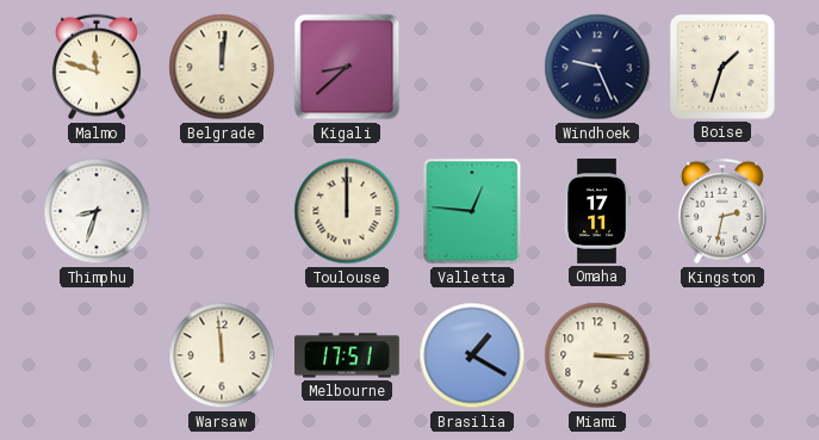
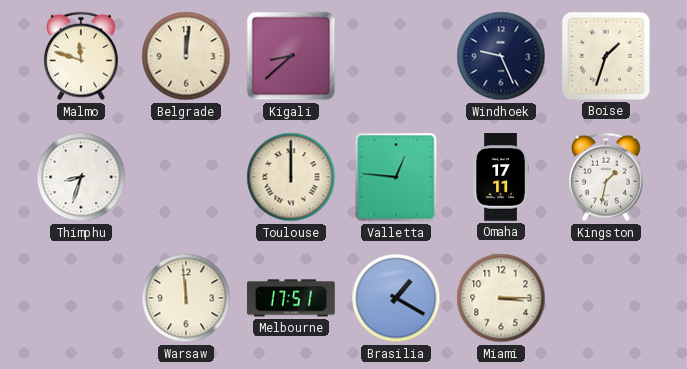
Kingston: 2:32 -> 1:32 (606, 177)
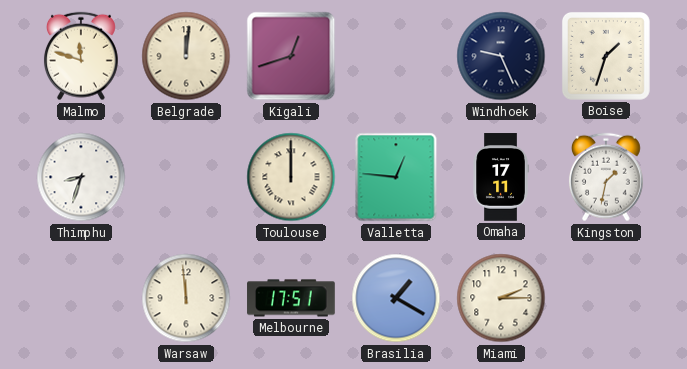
Kigali: 8:38 -> 12:42 (291, 56)
Miami: 3:15 -> 2:15 (501, 298)
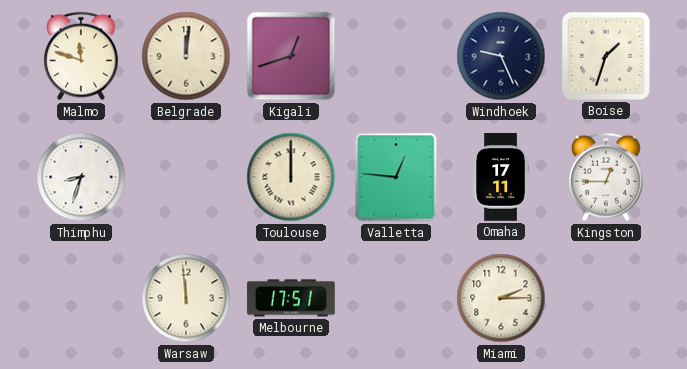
Kingston: 1:32 -> 12:45 (606, 177)
Brasilia: 1:20 -> none (396, 298)
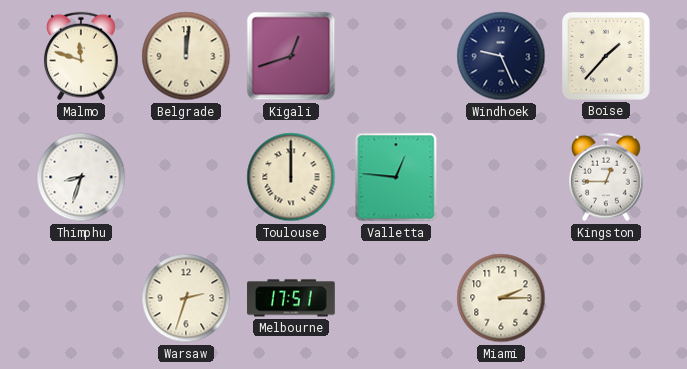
Boise: 1:33 -> 1:37 (606, 56)
Omaha: 17:11 -> none (501, 177)
Warsaw: 11:59 -> 2:33 (186, 298)
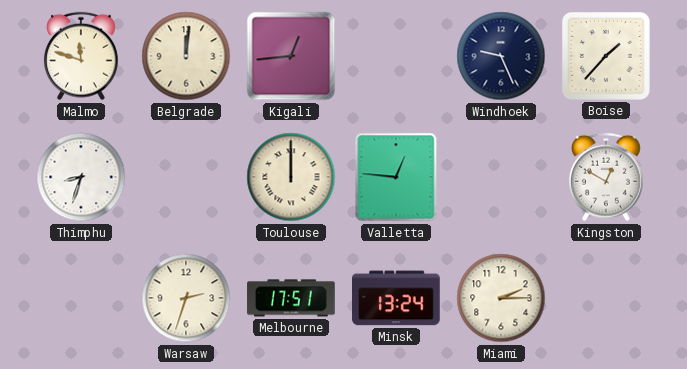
Kigali: 12:42 -> 12:44 (291, 56)
Kingston: 12:45 -> 12:50 (606, 177)
Minsk: none -> 13:24 (396, 298)
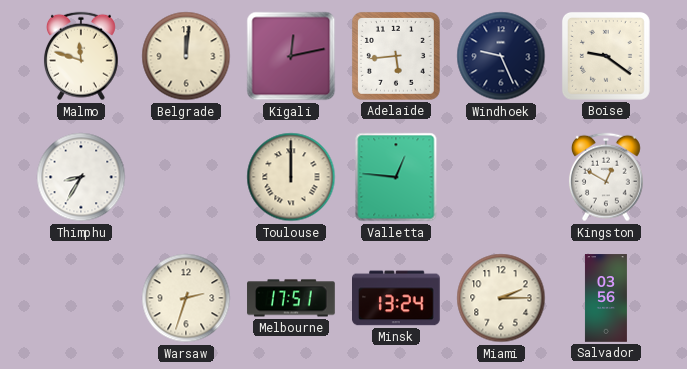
Kigali: 12:44 -> 12:13 (291, 56)
Adelaide: none -> 5:44 (396, 56)
Boise: 1:37 -> 9:21 (606, 56)
Thimphu: 8:33 -> 8:35 (81, 177)
Salvador: none -> 03:56 (606, 298)
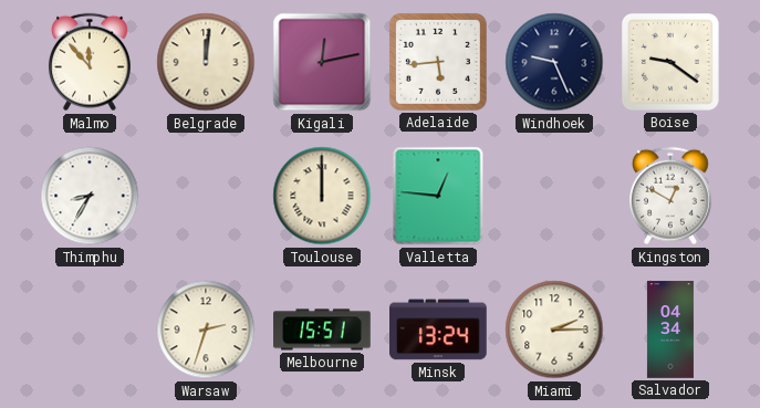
Malmo: 11:48 -> 11:53 (90, 62)
Melbourne: 17:51 -> 15:51 (322, 329)
Salvador: 03:56 -> 04:34 (670, 329)
